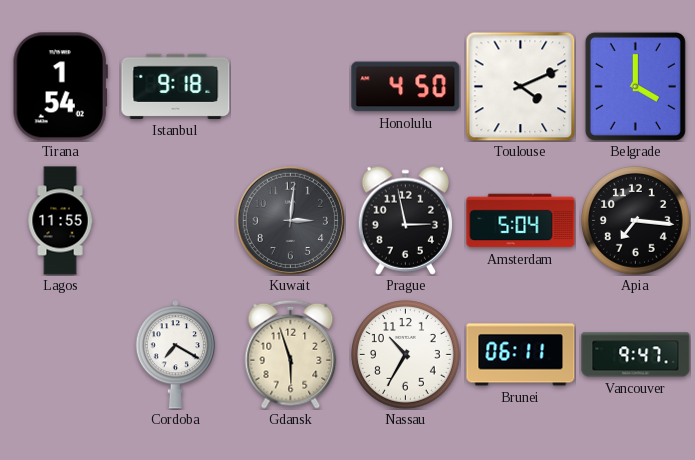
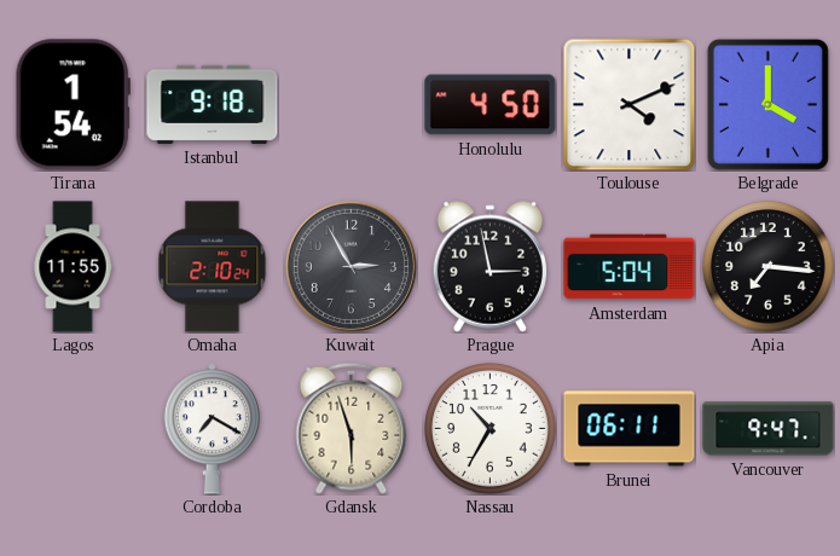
Omaha: none -> 2:10 (213, 267)
Kuwait: 3:01 -> 2:55 (351, 266)
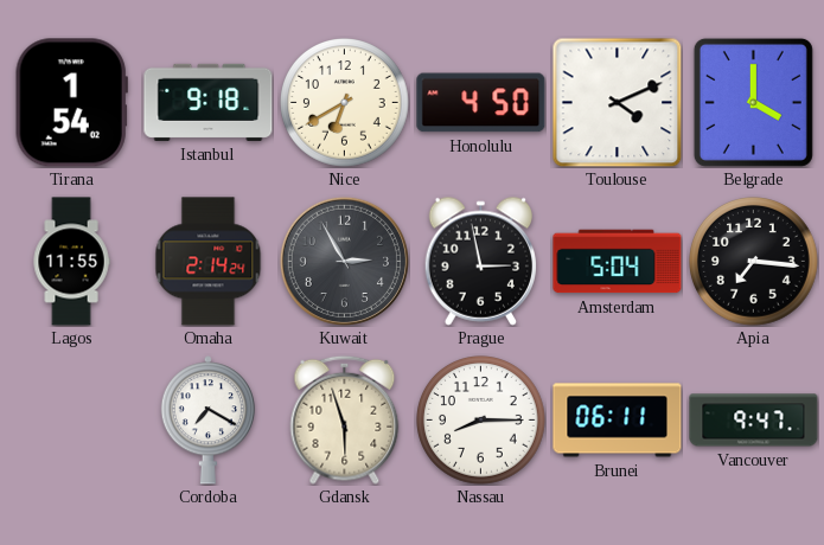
Nice: none -> 6:40 (345, 103)
Omaha: 2:10 -> 2:14 (209, 262)
Nassau: 10:35 -> 8:15 (481, 421)
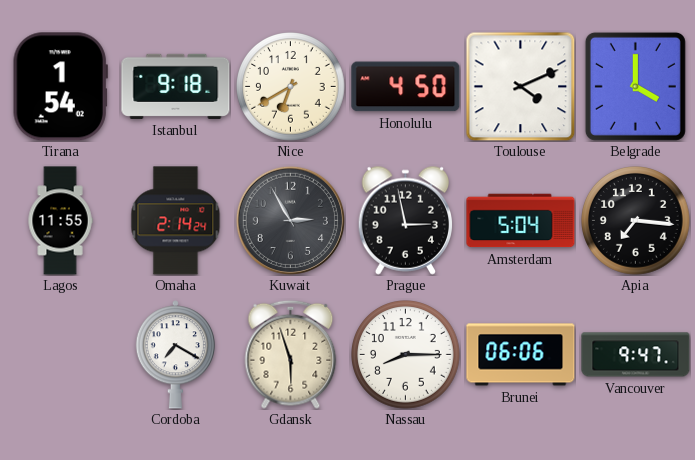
Brunei: 06:11 -> 06:06 (521, 355)
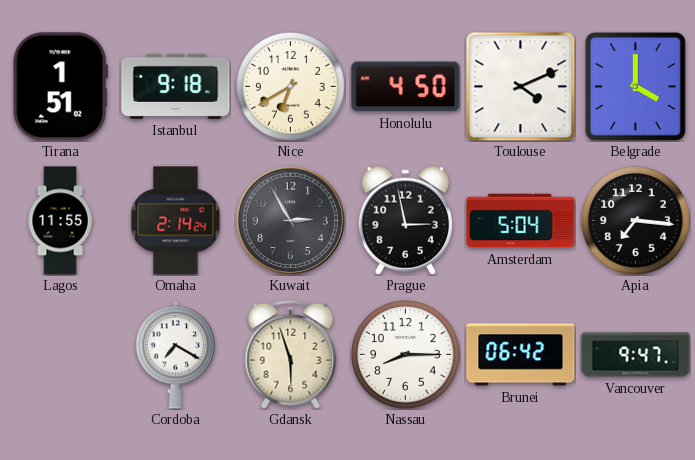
Tirana: 1:54 -> 1:51 (60, 87)
Brunei: 06:06 -> 06:42 (521, 355)
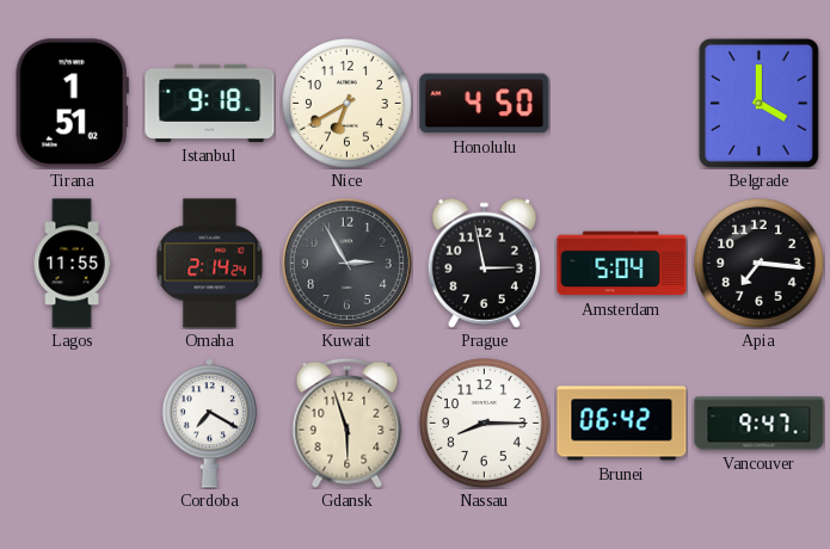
Toulouse: 4:11 -> none (520, 86)
